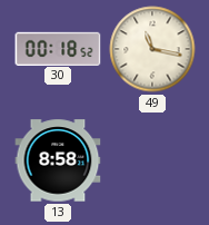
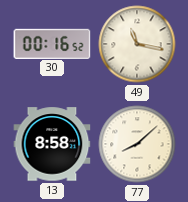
30: 00:18 -> 00:16 (52, 43)
77: none -> 8:08 (137, 144)
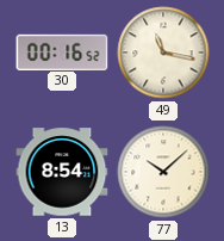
13: 8:58 -> 8:54 (62, 172)
77: 8:08 -> 10:08 (163, 172)
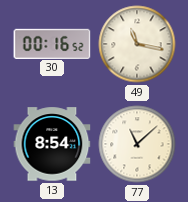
77: 10:08 -> 11:08 (137, 144)
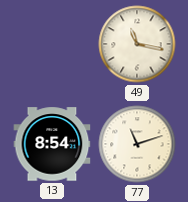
30: 00:16 -> none (52, 43)
77: 11:08 -> 11:12 (137, 144)
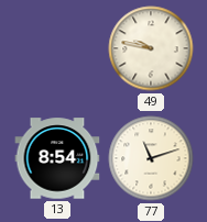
49: 11:17 -> 9:47 (151, 48)
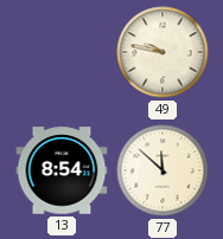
77: 11:12 -> 11:52 (163, 170)
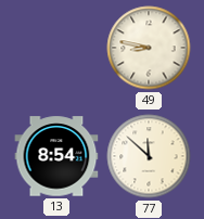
49: 9:47 -> 8:47 (149, 48)
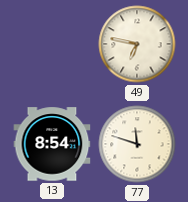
49: 8:47 -> 6:47 (137, 44)
77: 11:52 -> 11:48 (137, 144)
